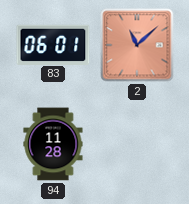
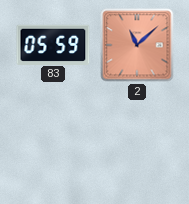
83: 06:01 -> 05:59 (53, 44)
94: 11:28 -> none (53, 144)
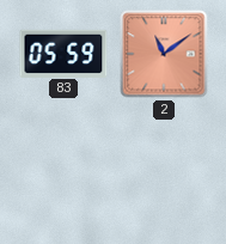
2: 11:08 -> 11:09 (164, 54)
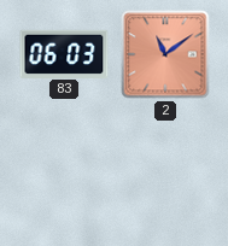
83: 05:59 -> 06:03 (64, 53)
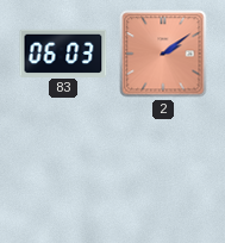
2: 11:09 -> 2:09 (163, 54)
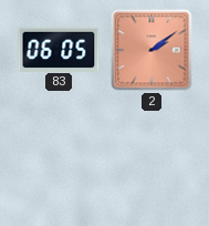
83: 06:03 -> 06:05 (59, 49)
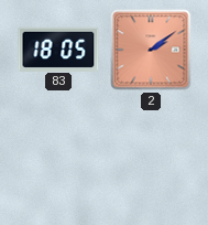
83: 06:05 -> 18:05 (58, 49)
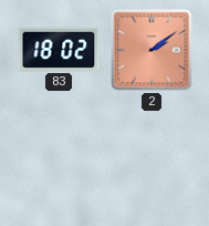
83: 18:05 -> 18:02 (59, 49)
